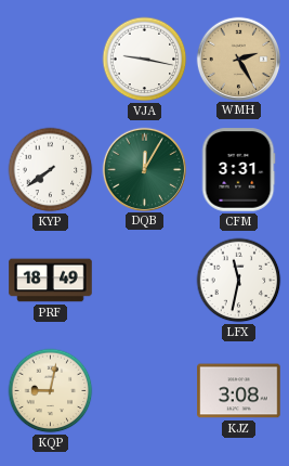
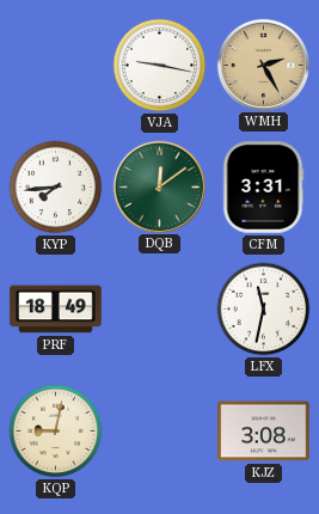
KYP: 7:39 -> 7:44 (56, 188)
DQB: 12:05 -> 12:09 (159, 186)
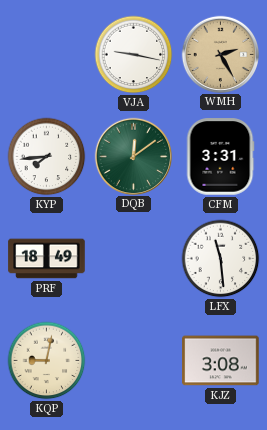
LFX: 11:32 -> 11:29 (221, 259)
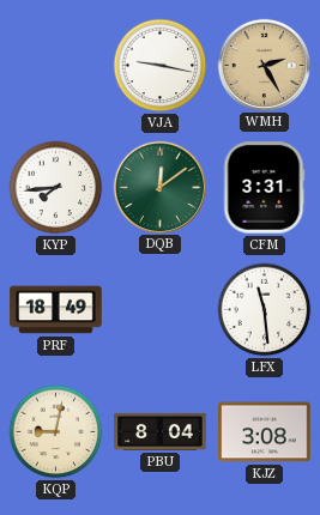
PBU: none -> 8:04 (161, 431)
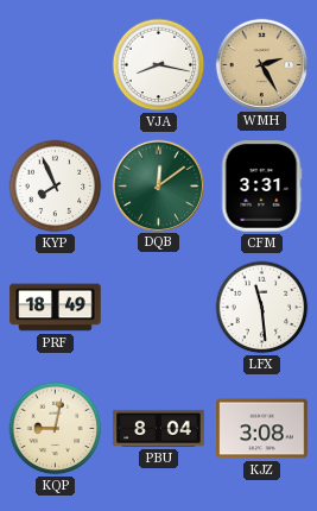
VJA: 9:17 -> 8:17 (159, 65)
KYP: 7:44 -> 7:56 (56, 187)
